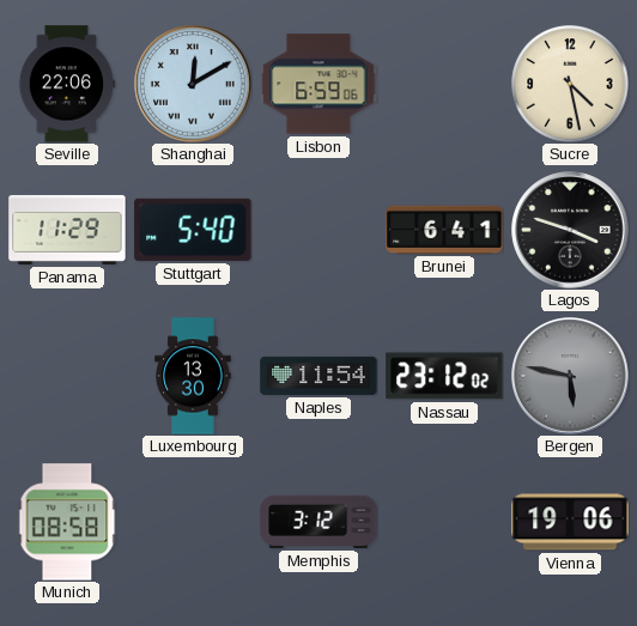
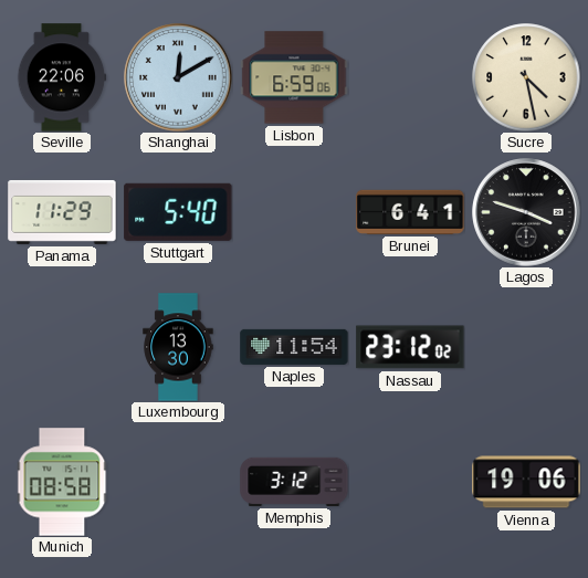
Bergen: 5:47 -> none (570, 376)
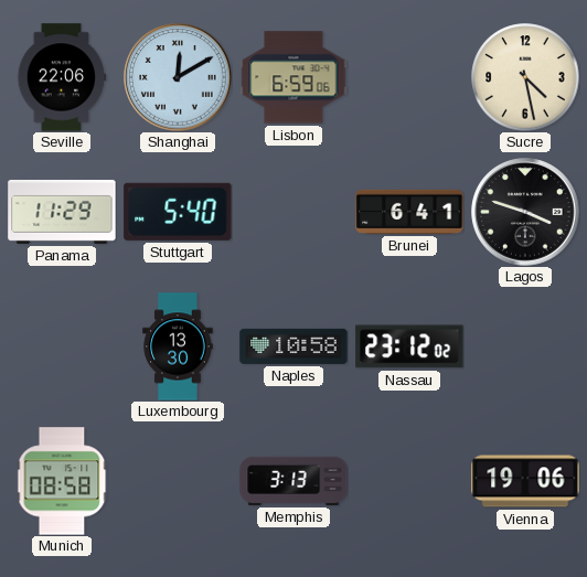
Naples: 11:54 -> 10:58 (293, 346)
Memphis: 3:12 -> 3:13 (293, 481)
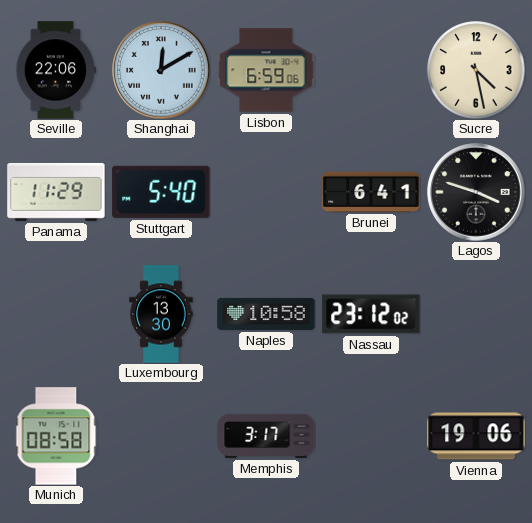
Memphis: 3:13 -> 3:17 (266, 436)
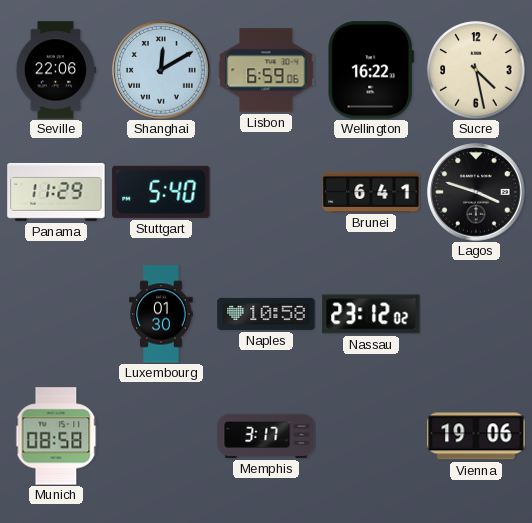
Wellington: none -> 16:22 (370, 70)
Luxembourg: 13:30 -> 01:30 (161, 314)
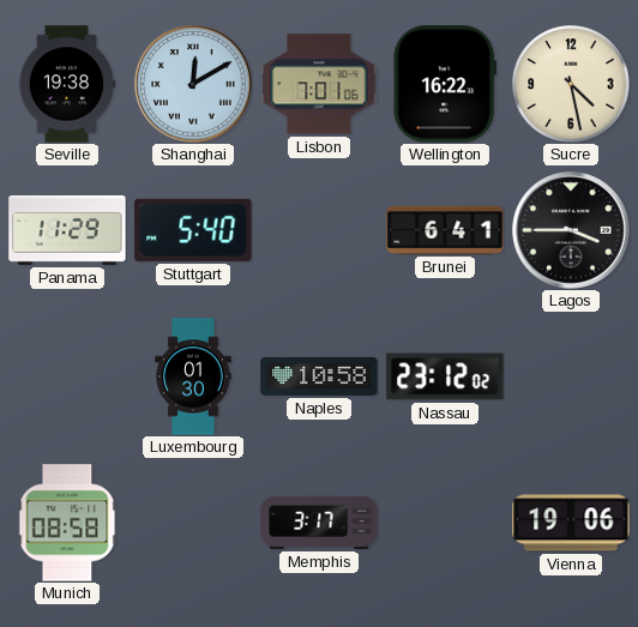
Seville: 22:06 -> 19:38 (67, 84)
Lisbon: 6:59 -> 7:01 (319, 84)
Lagos: 3:48 -> 3:45 (571, 230)
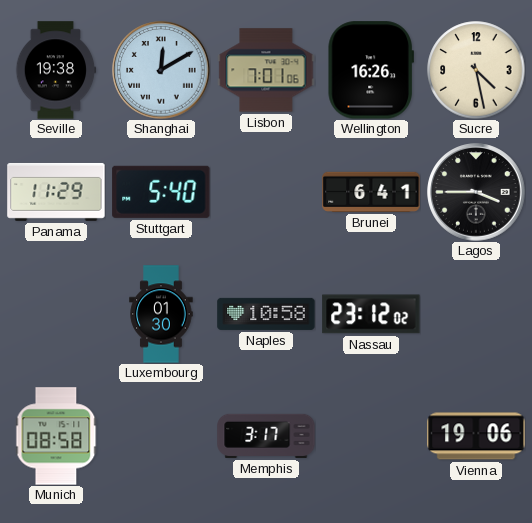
Wellington: 16:22 -> 16:26 (370, 70)
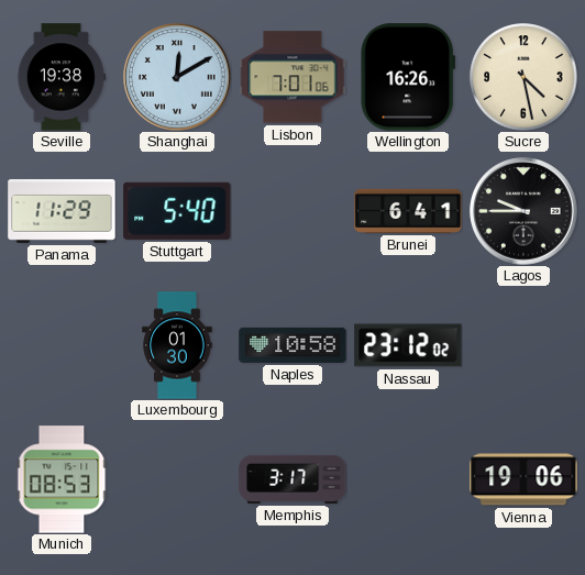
Lagos: 3:45 -> 9:45 (523, 211)
Munich: 08:58 -> 08:53 (62, 479)
